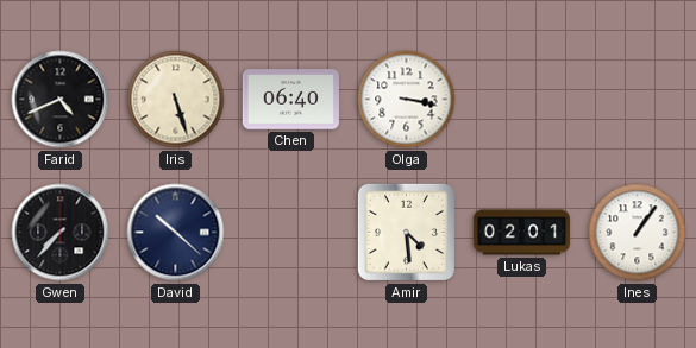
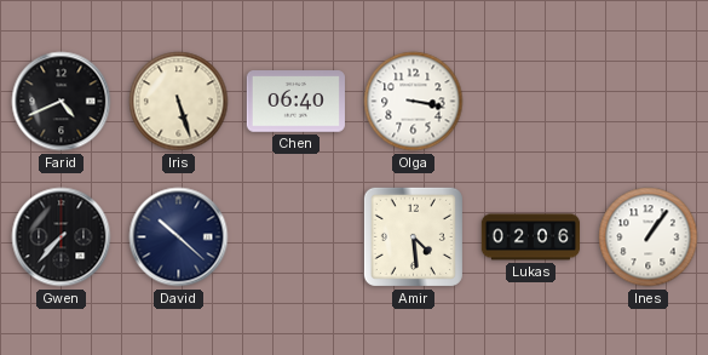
Lukas: 02:01 -> 02:06 (531, 237)
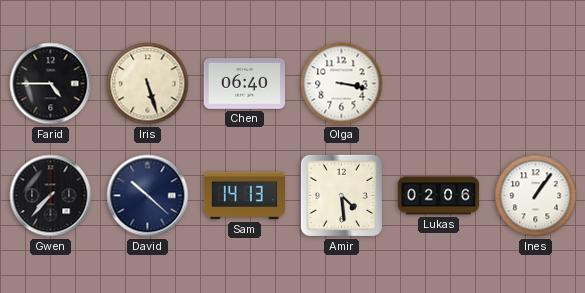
Farid: 4:41 -> 4:45 (51, 84)
Sam: none -> 14:13 (244, 196)
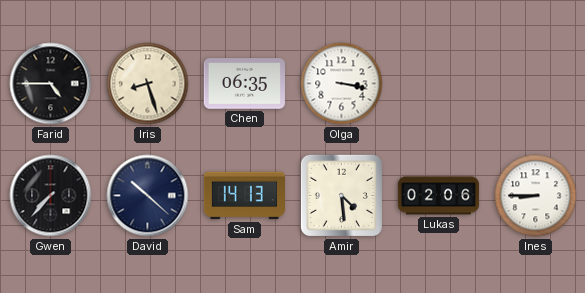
Iris: 5:27 -> 8:27 (148, 84)
Chen: 06:40 -> 06:35 (244, 84)
Ines: 1:06 -> 8:45 (536, 196)
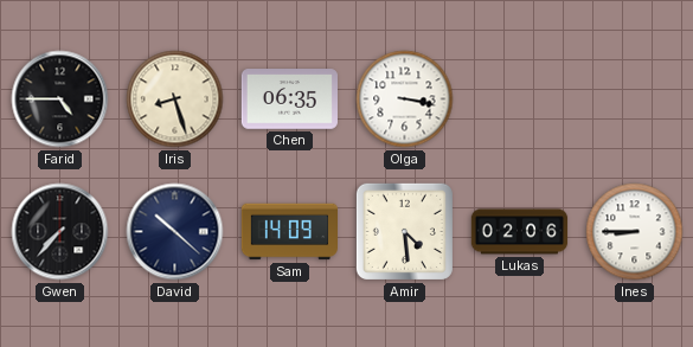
Sam: 14:13 -> 14:09 (289, 232)
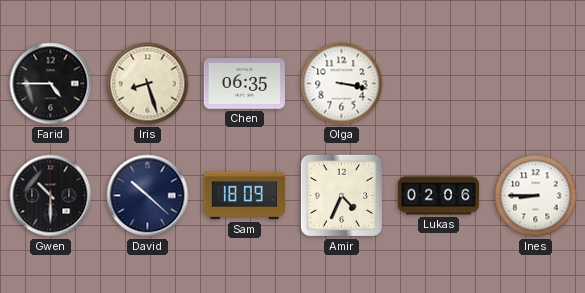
Gwen: 7:37 -> 10:30 (51, 196)
Sam: 14:09 -> 18:09 (244, 196)
Amir: 4:29 -> 4:34 (341, 195)
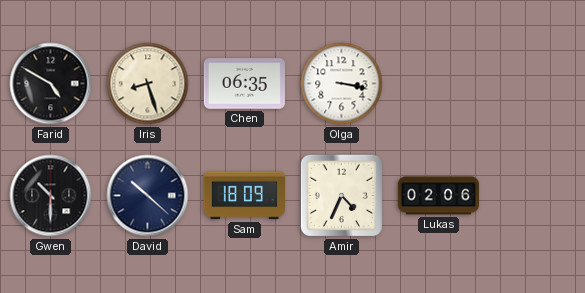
Farid: 4:45 -> 4:50 (51, 84)
Ines: 8:45 -> none (536, 196)
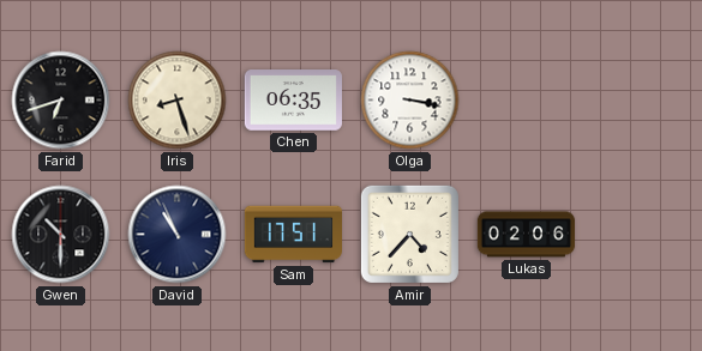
Farid: 4:50 -> 6:42 (61, 101)
David: 10:22 -> 10:56 (178, 235)
Sam: 18:09 -> 17:51 (293, 235)
Amir: 4:34 -> 4:37 (409, 234)
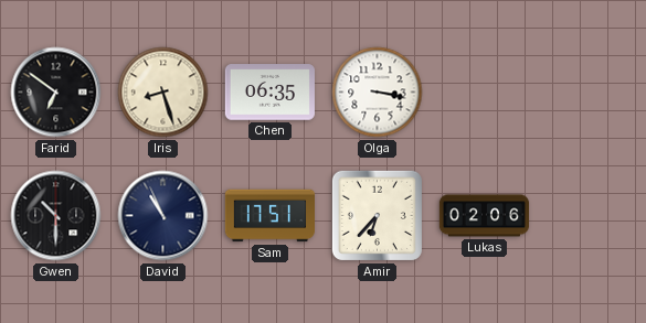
Farid: 6:42 -> 6:51 (56, 93)
Amir: 4:37 -> 6:37 (377, 215)
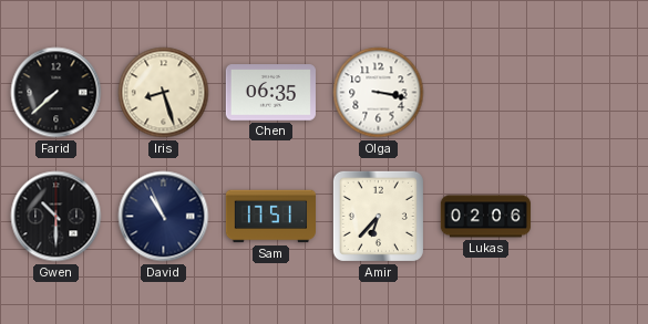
Farid: 6:51 -> 7:38 (56, 93)
